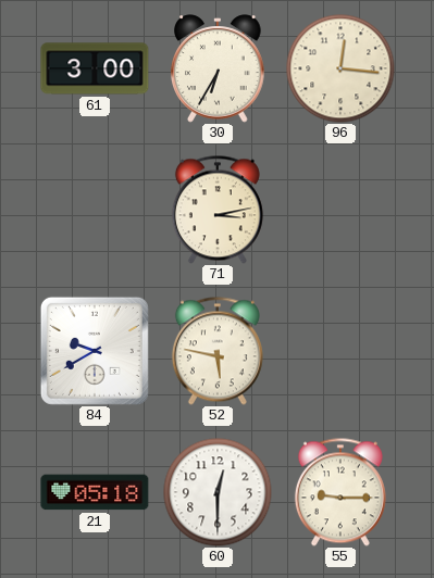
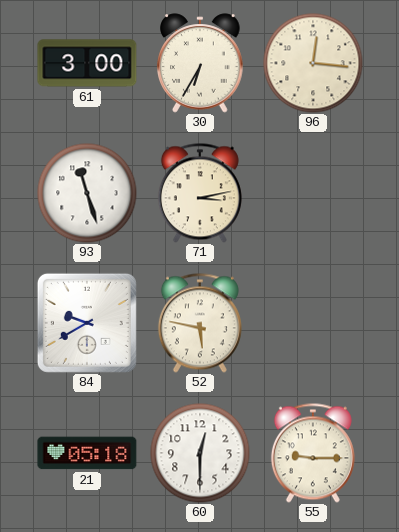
93: none -> 11:27 (87, 193)
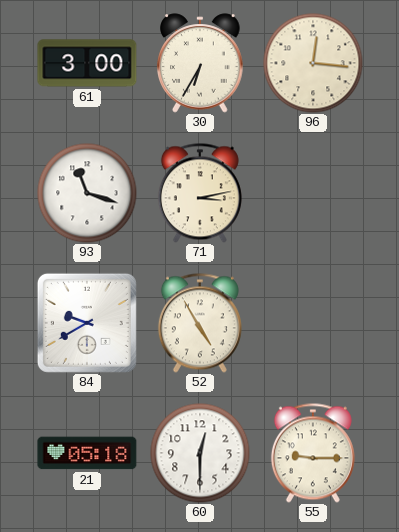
93: 11:27 -> 11:18 (87, 193)
52: 5:47 -> 4:55 (200, 323)
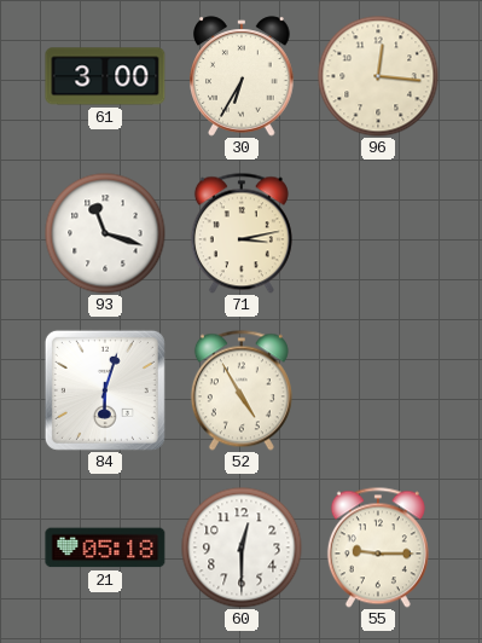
84: 9:40 -> 6:03 (105, 390)
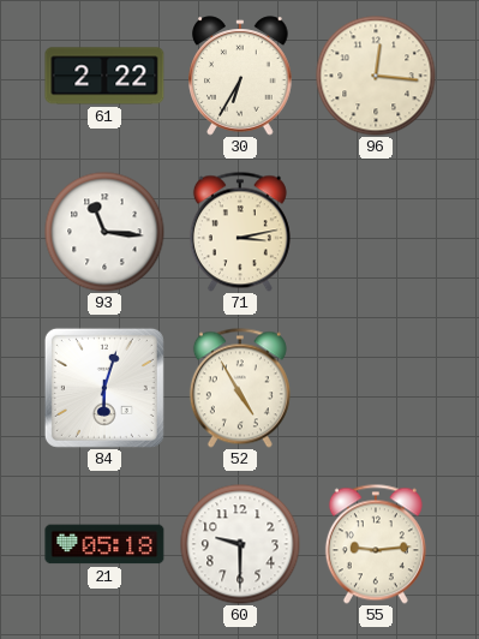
61: 3:00 -> 2:22 (104, 76)
93: 11:18 -> 11:16 (104, 232)
60: 12:30 -> 9:30 (240, 544)
55: 9:15 -> 9:14 (376, 544)
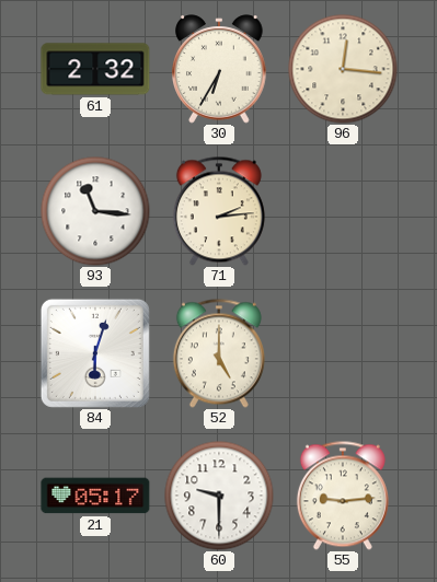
61: 2:22 -> 2:32 (95, 69)
71: 3:13 -> 2:14 (219, 211)
52: 4:55 -> 5:00 (219, 353)
21: 05:18 -> 05:17 (95, 496)
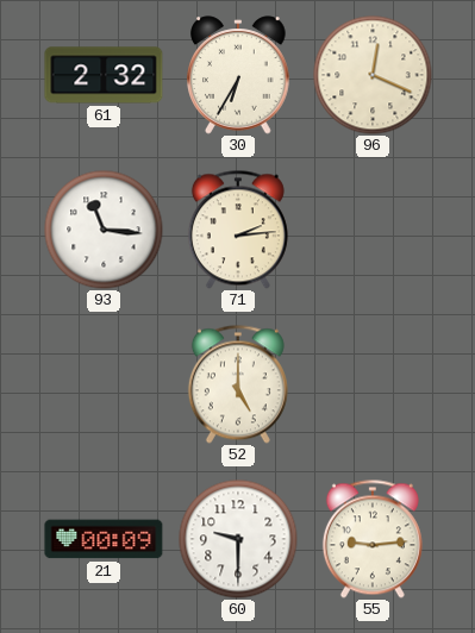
96: 12:16 -> 12:19 (373, 75)
84: 6:03 -> none (95, 353)
21: 05:17 -> 00:09 (104, 539)
